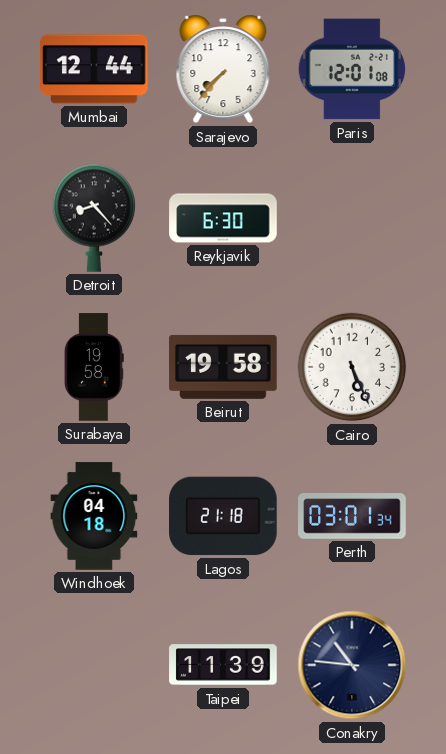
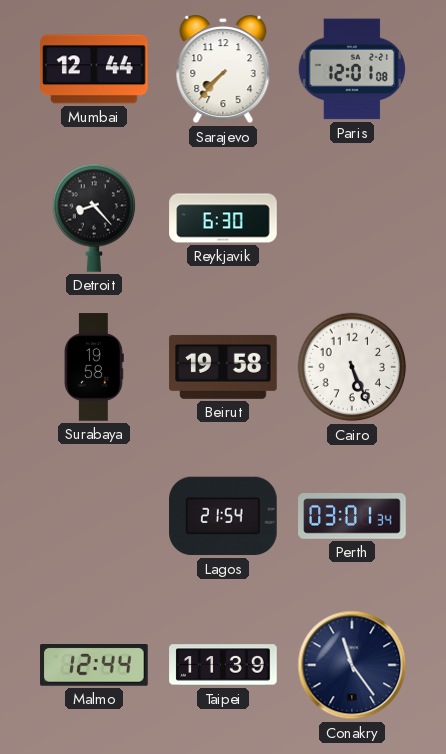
Windhoek: 04:18 -> none (94, 516)
Lagos: 21:18 -> 21:54 (223, 516)
Malmo: none -> 12:44 (94, 666)
Conakry: 10:46 -> 11:24 (352, 665)
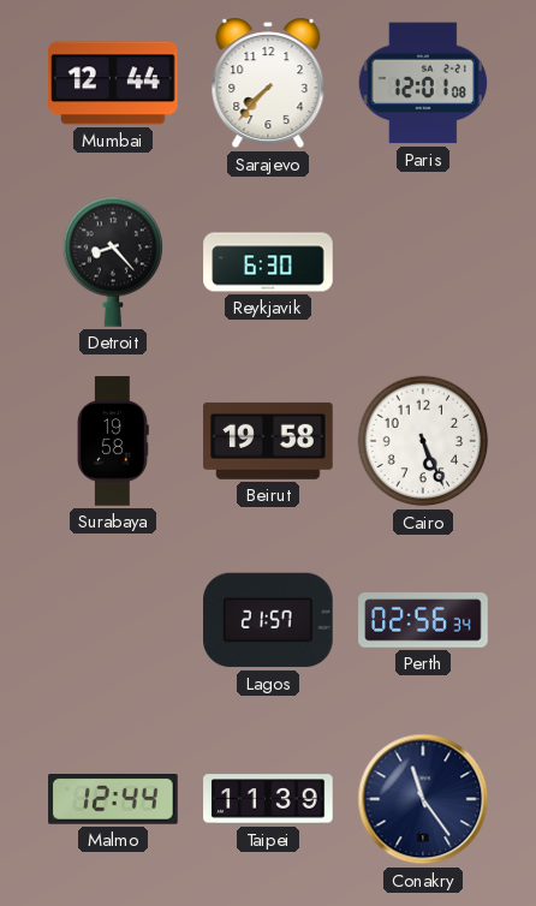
Lagos: 21:54 -> 21:57 (268, 620)
Perth: 03:01 -> 02:56 (423, 620)
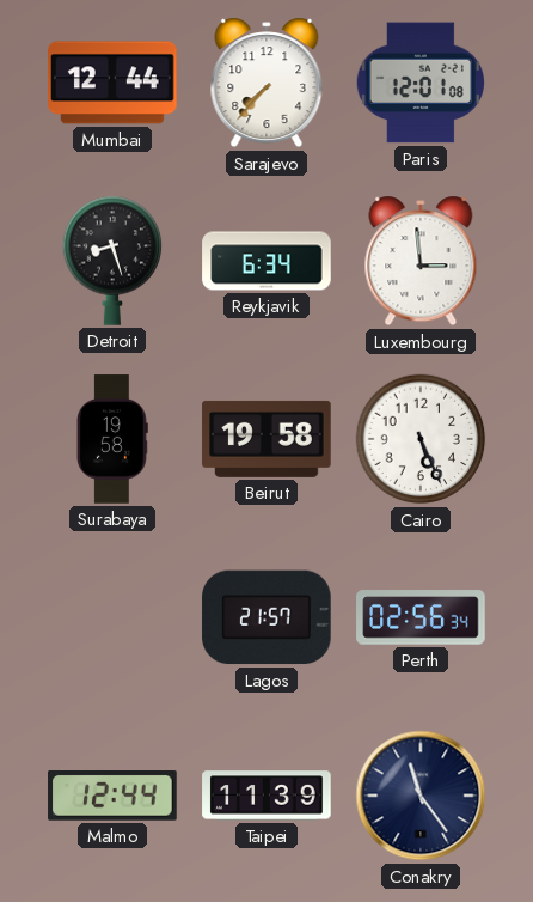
Detroit: 8:23 -> 8:27 (112, 261)
Reykjavik: 6:30 -> 6:34 (266, 261)
Luxembourg: none -> 2:59 (421, 261)
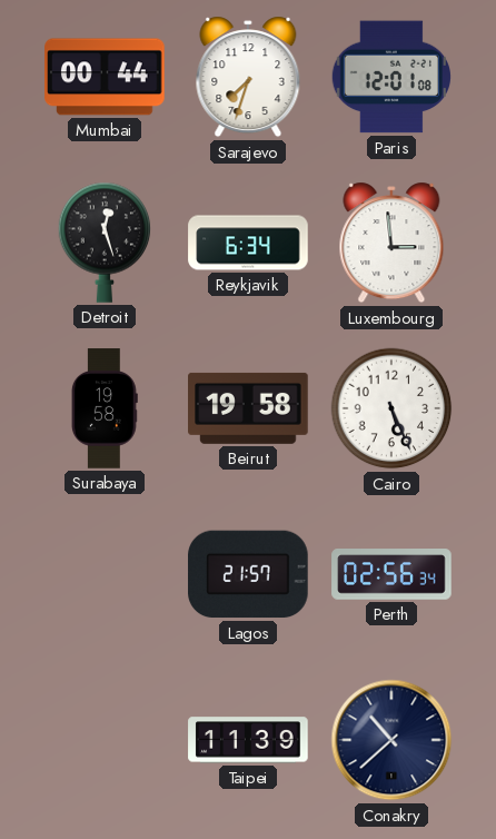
Mumbai: 12:44 -> 00:44 (105, 77)
Sarajevo: 7:37 -> 7:33 (248, 77)
Detroit: 8:27 -> 12:27 (105, 243)
Malmo: 12:44 -> none (112, 797)
Conakry: 11:24 -> 10:38 (391, 740)
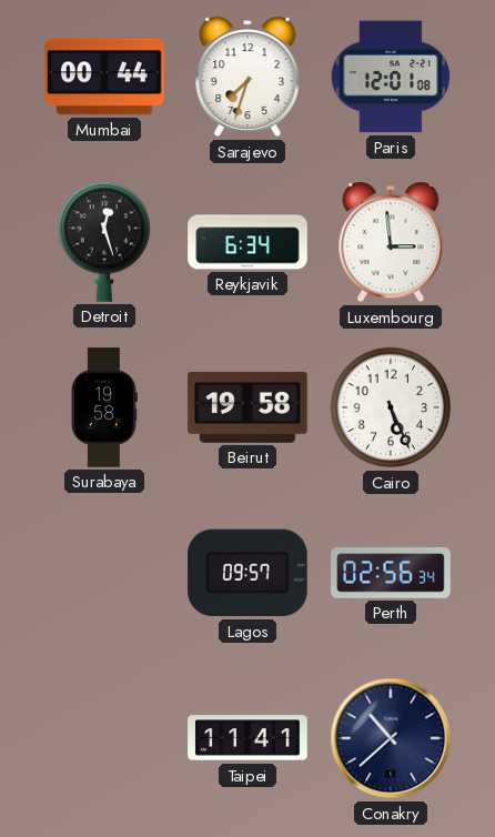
Lagos: 21:57 -> 09:57 (247, 573)
Taipei: 11:39 -> 11:41 (247, 738)
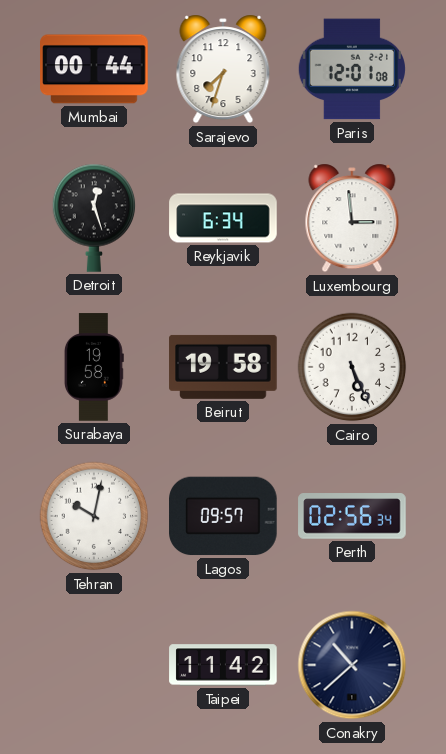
Tehran: none -> 10:02 (94, 516)
Taipei: 11:41 -> 11:42 (223, 665)
